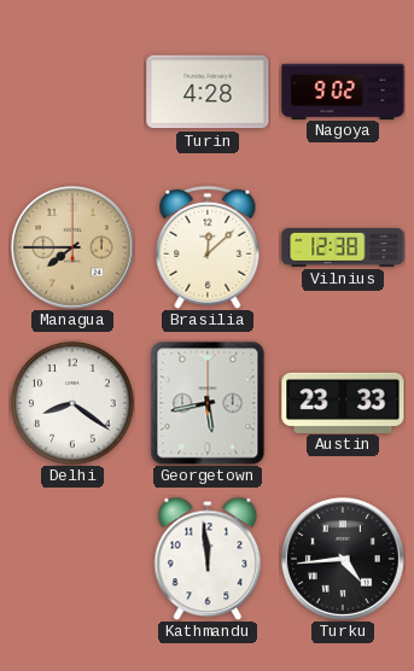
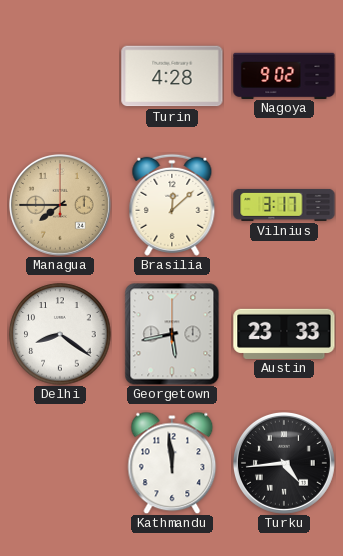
Vilnius: 12:38 -> 3:17 (284, 205)
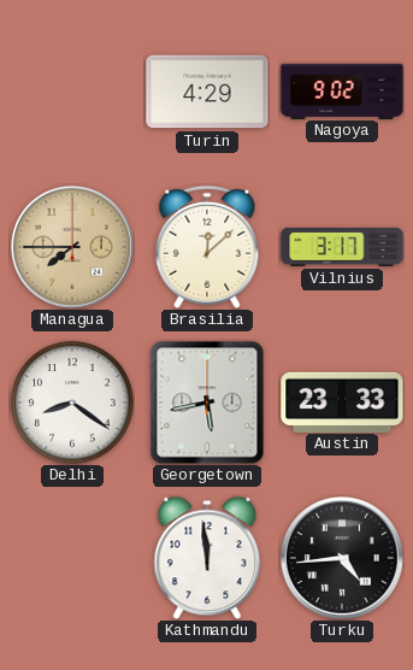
Turin: 4:28 -> 4:29 (207, 92)
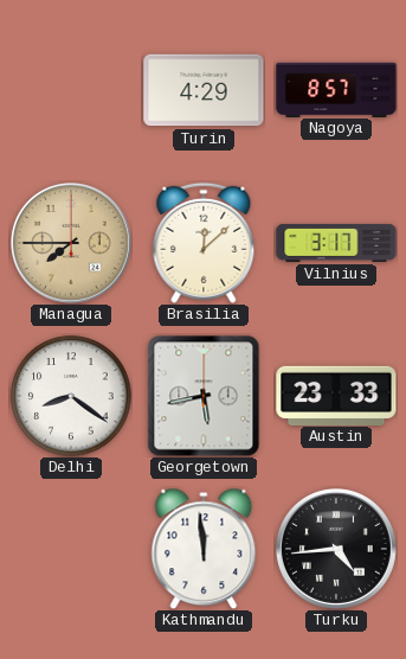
Nagoya: 9:02 -> 8:57 (336, 89)
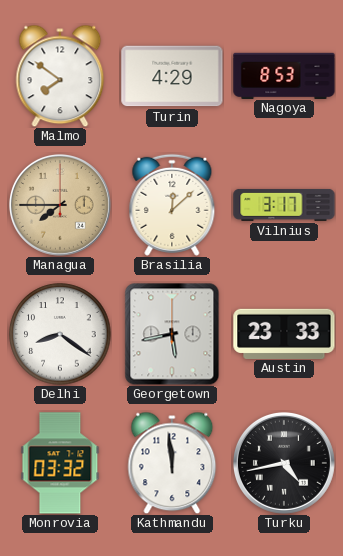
Malmo: none -> 7:51 (60, 76)
Nagoya: 8:57 -> 8:53 (284, 75)
Monrovia: none -> 03:32 (60, 463)
Turku: 4:44 -> 4:43 (284, 463)
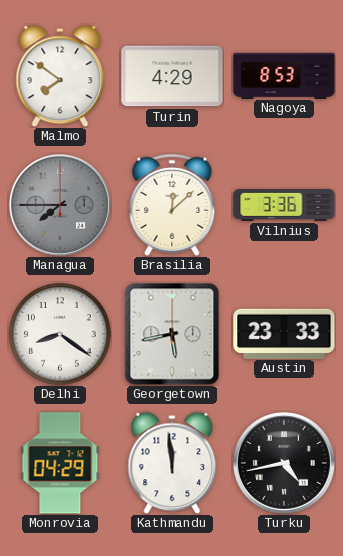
Managua dial: champagne -> grey (60, 205)
Vilnius: 3:17 -> 3:36 (284, 205)
Monrovia: 03:32 -> 04:29 (60, 463)
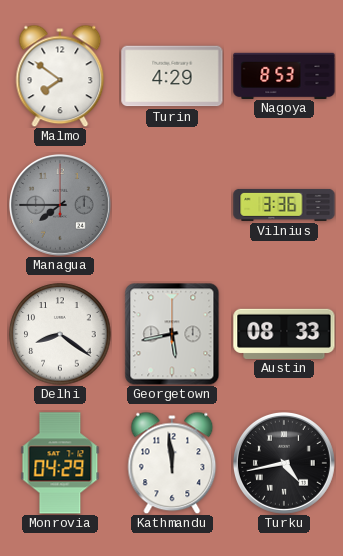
Brasilia: 12:08 -> none (172, 205)
Austin: 23:33 -> 08:33 (284, 333)
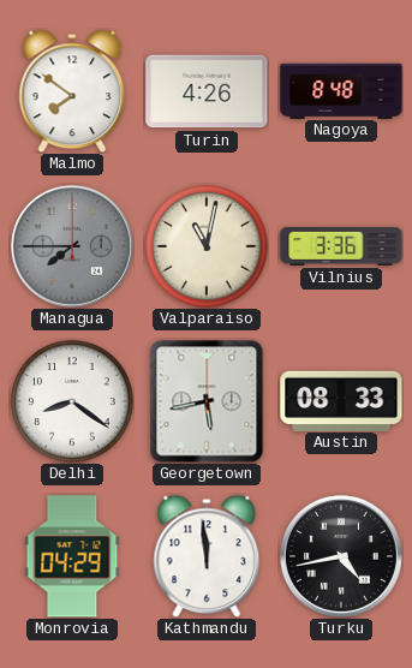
Turin: 4:29 -> 4:26 (207, 91)
Nagoya: 8:53 -> 8:48 (341, 90)
Valparaiso: none -> 11:02 (207, 246)
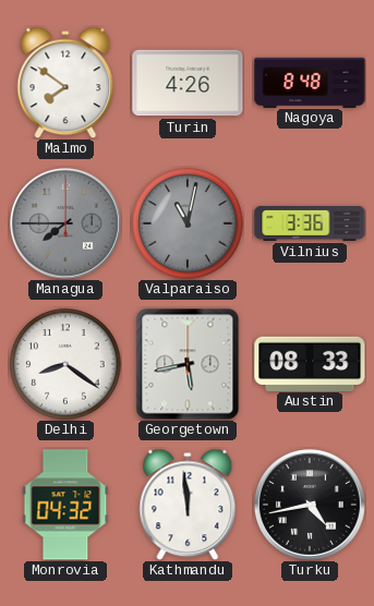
Valparaiso dial: cream -> grey (188, 223)
Monrovia: 04:29 -> 04:32 (65, 505)
